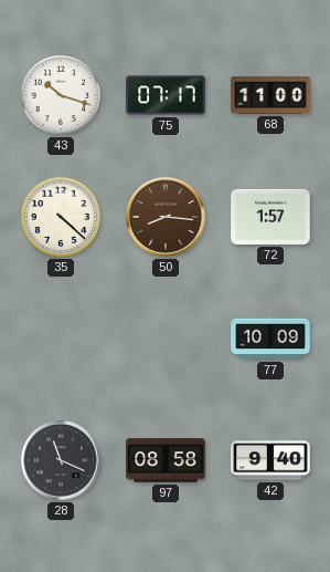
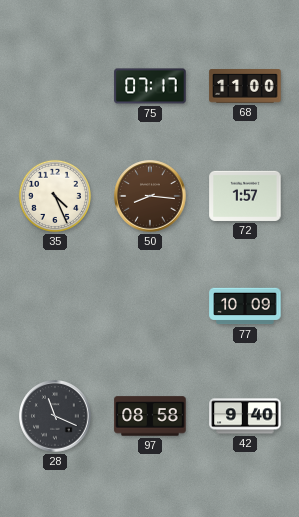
43: 10:18 -> none (61, 95)
35: 4:22 -> 4:26 (55, 196)
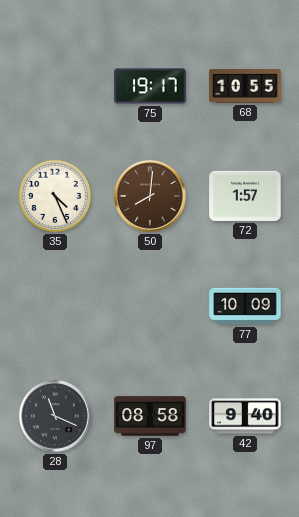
75: 07:17 -> 19:17 (150, 86)
68: 11:00 -> 10:55 (245, 87)
50: 8:16 -> 8:01 (150, 196)
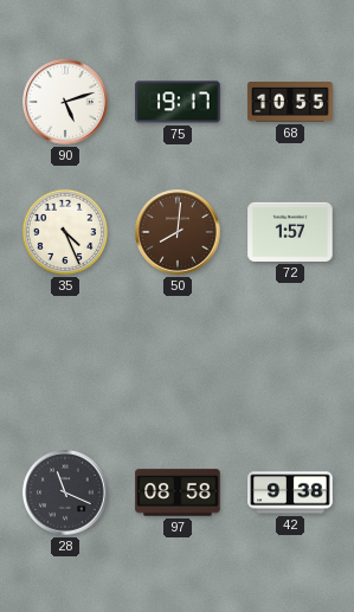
90: none -> 5:12 (65, 102)
77: 10:09 -> none (245, 306)
42: 9:40 -> 9:38 (290, 492)
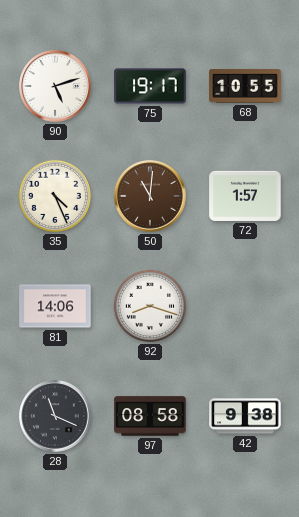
50: 8:01 -> 11:01 (150, 196)
81: none -> 14:06 (55, 306)
92: none -> 8:18 (150, 306)
